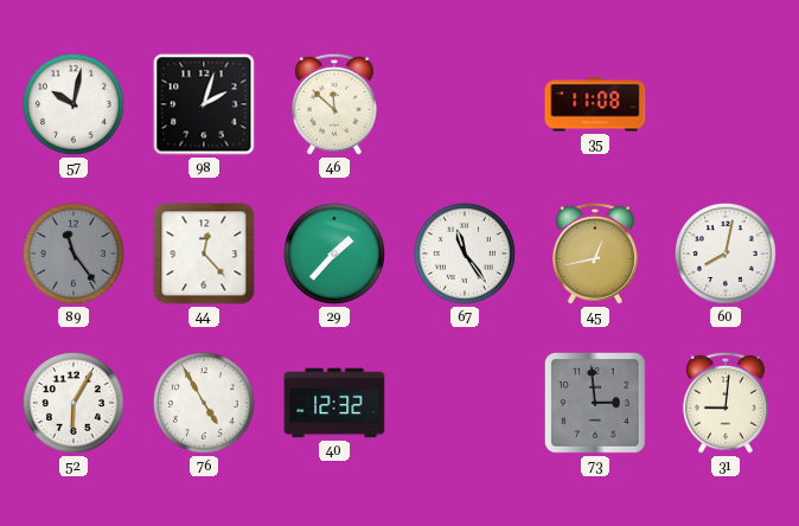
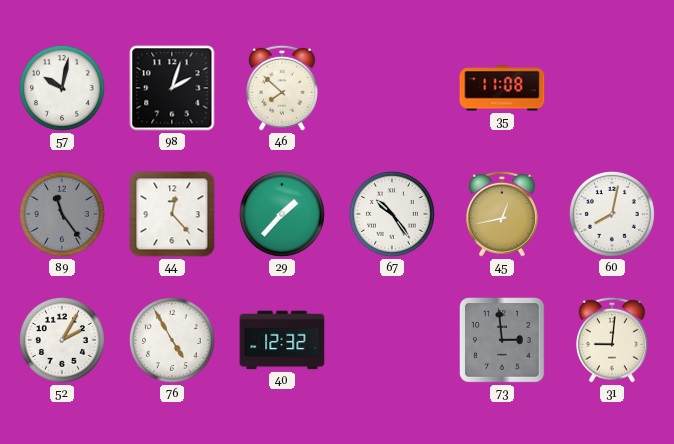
46: 11:52 -> 7:52 (282, 88)
67: 11:24 -> 10:24 (392, 214)
52: 6:05 -> 2:05 (62, 340)
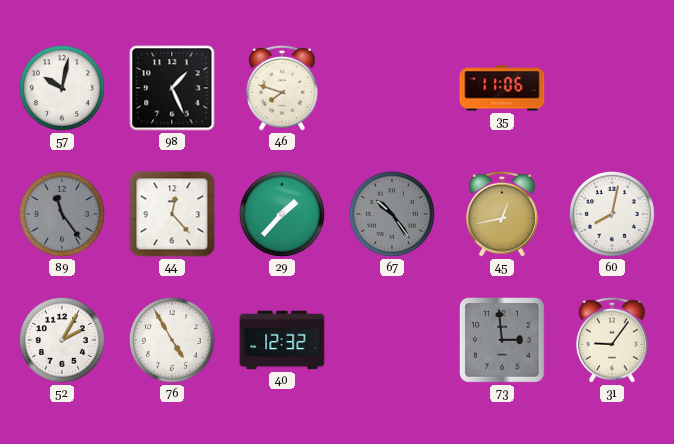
98: 2:03 -> 1:26 (172, 88)
46: 7:52 -> 7:48 (282, 88)
35: 11:08 -> 11:06 (502, 88)
67 dial: white -> grey (392, 214)
31: 9:01 -> 9:06 (612, 340)
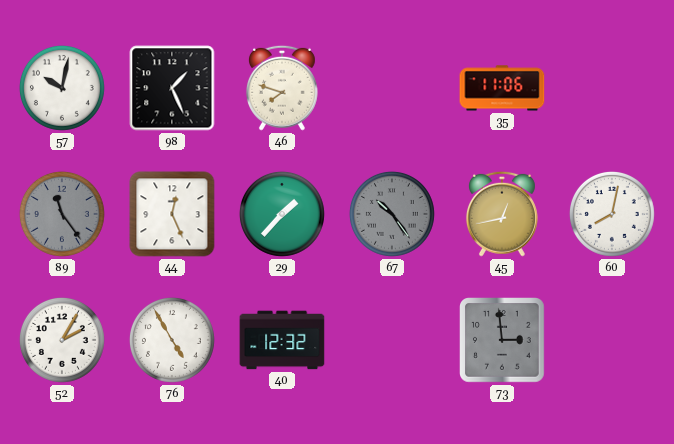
44: 12:23 -> 12:26 (172, 214)
31: 9:06 -> none (612, 340)
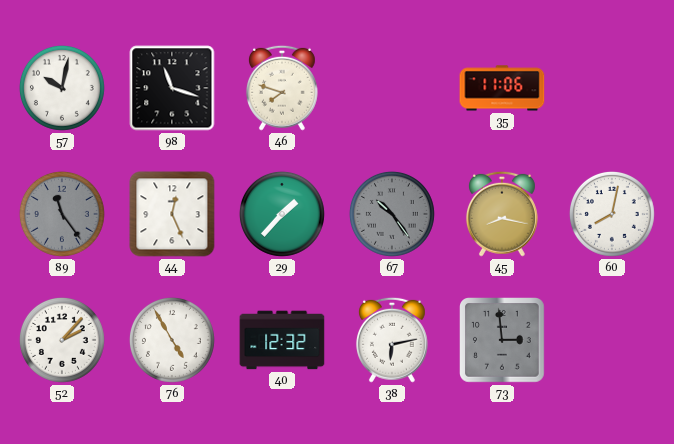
98: 1:26 -> 11:18 (172, 88)
45: 12:43 -> 8:17 (502, 214)
52: 2:05 -> 2:07 (62, 340)
38: none -> 6:13 (392, 340)
